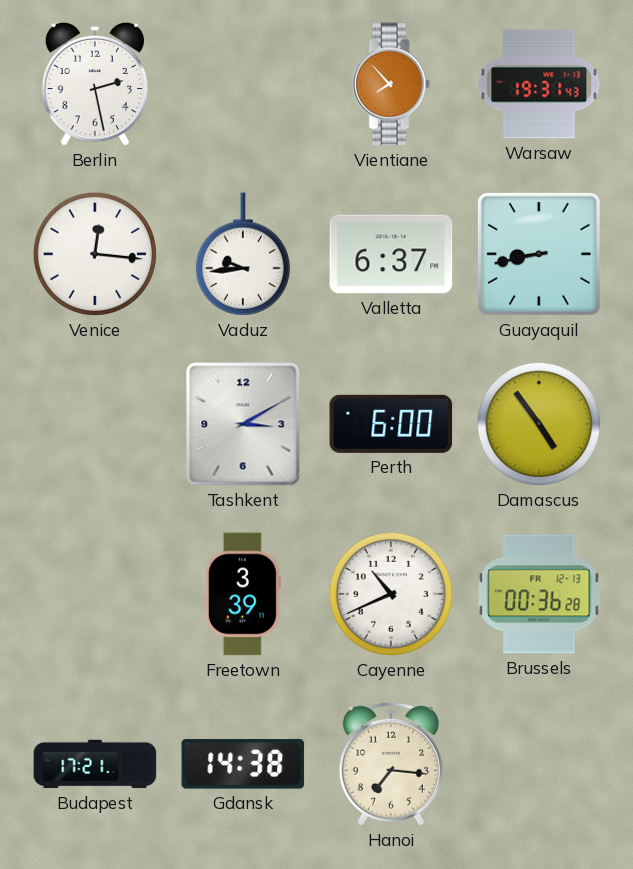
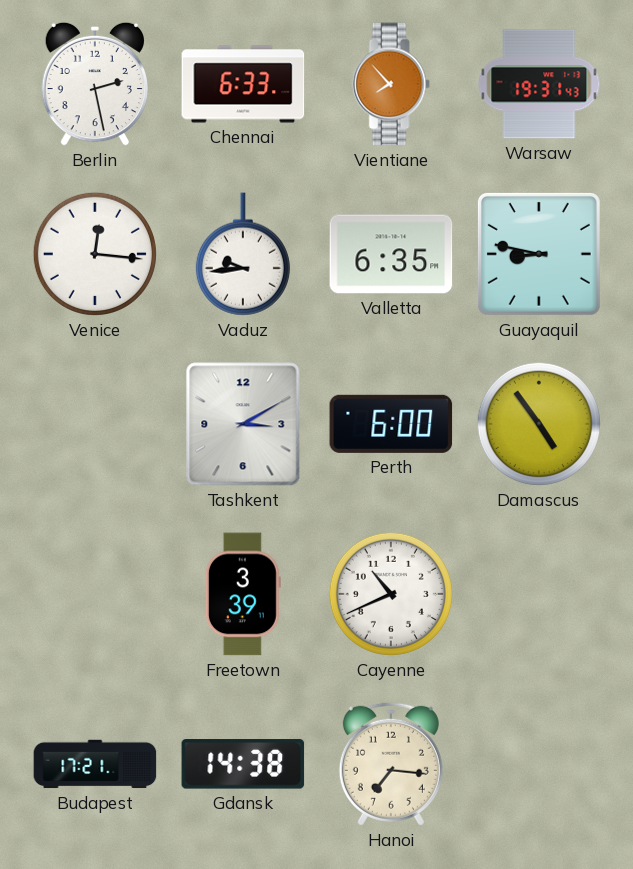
Chennai: none -> 6:33 (243, 84)
Valletta: 6:37 -> 6:35 (391, 254)
Guayaquil: 8:43 -> 8:47 (539, 254)
Brussels: 00:36 -> none (539, 594)
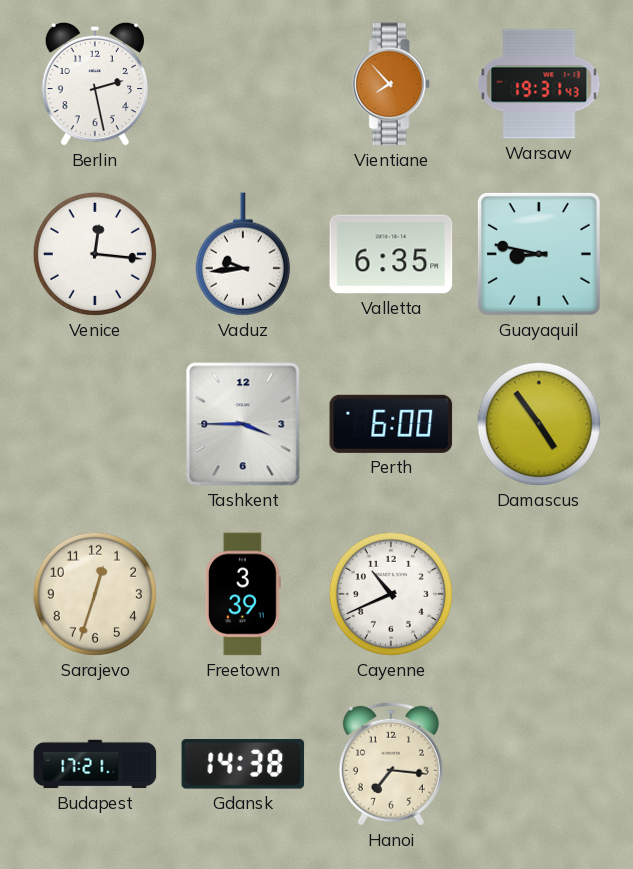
Chennai: 6:33 -> none (243, 84)
Tashkent: 3:10 -> 3:45 (243, 424)
Sarajevo: none -> 12:33 (95, 594)
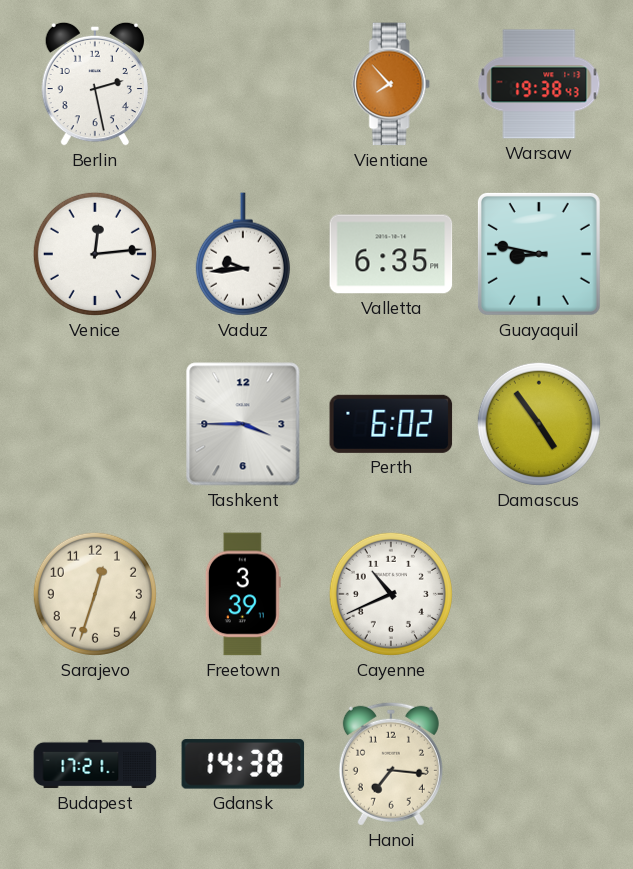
Warsaw: 19:31 -> 19:38 (539, 84)
Venice: 12:16 -> 12:14 (95, 254)
Perth: 6:00 -> 6:02 (391, 424)
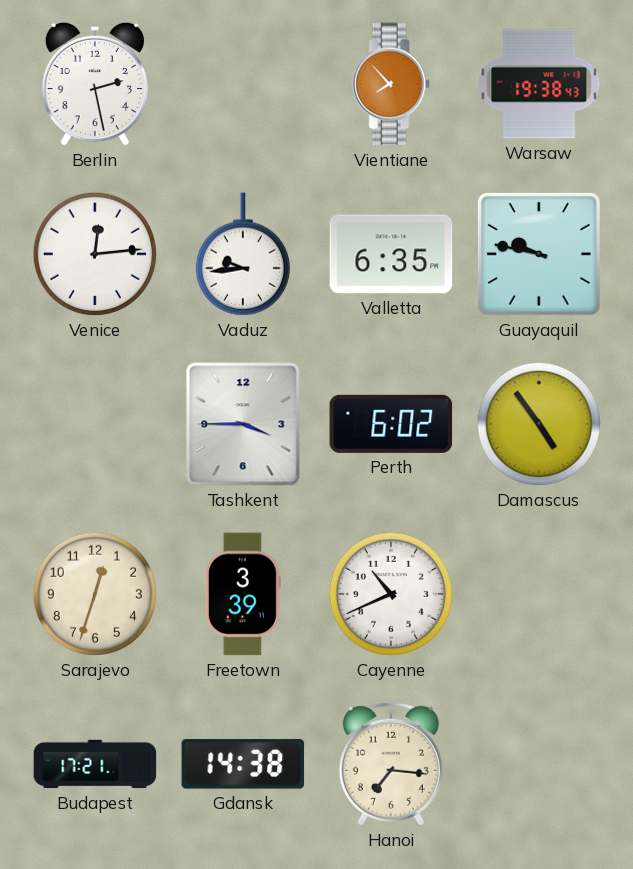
Guayaquil: 8:47 -> 9:47 (539, 254)
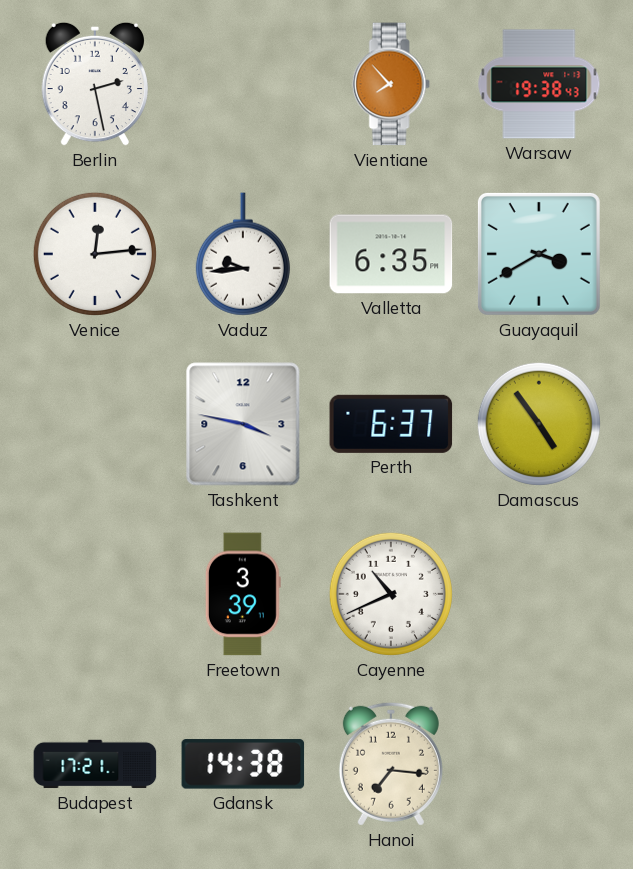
Guayaquil: 9:47 -> 3:40 (539, 254)
Tashkent: 3:45 -> 3:47 (243, 424)
Perth: 6:02 -> 6:37 (391, 424)
Sarajevo: 12:33 -> none (95, 594)
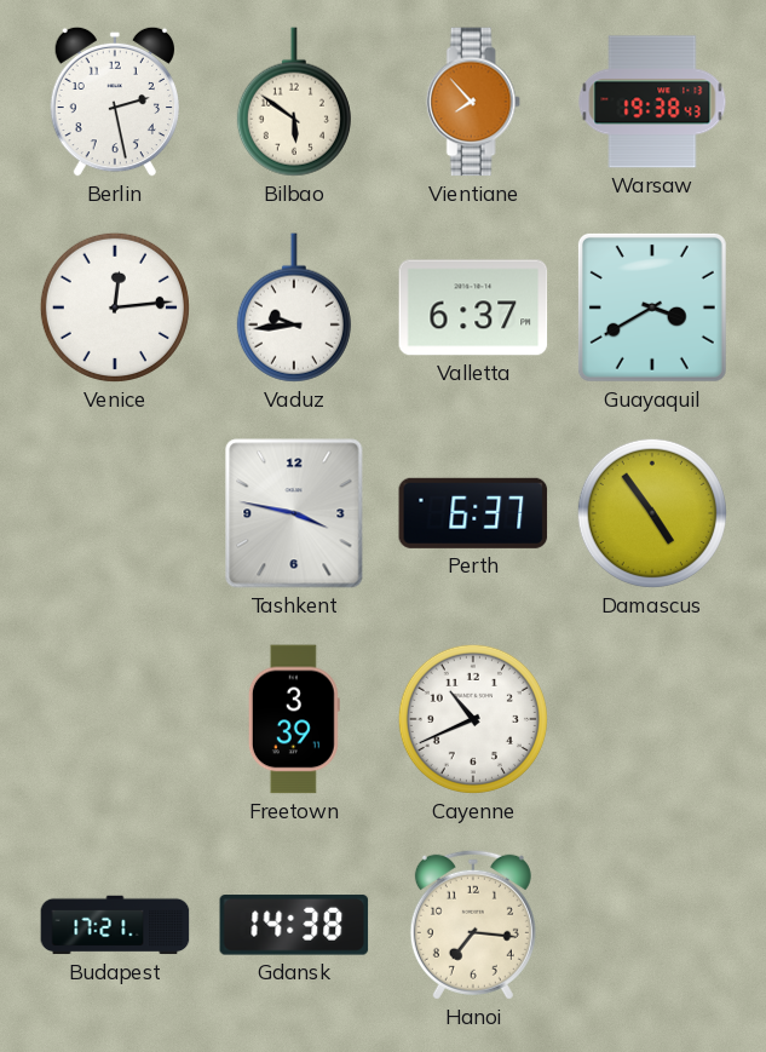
Bilbao: none -> 5:51 (294, 102)
Valletta: 6:35 -> 6:37 (473, 307)
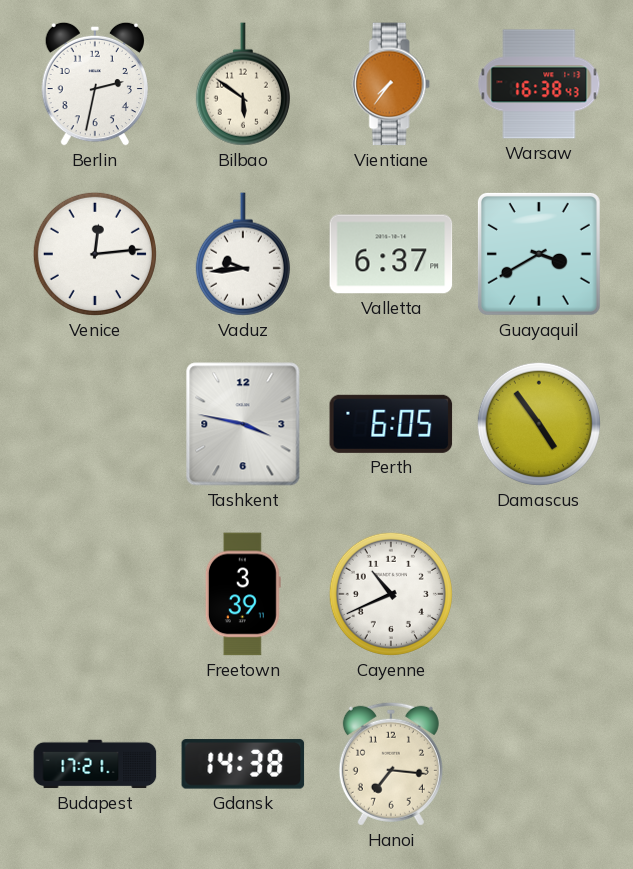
Berlin: 2:28 -> 2:32 (94, 84)
Vientiane: 7:53 -> 7:36 (391, 84)
Warsaw: 19:38 -> 16:38 (539, 84)
Perth: 6:37 -> 6:05 (391, 424)
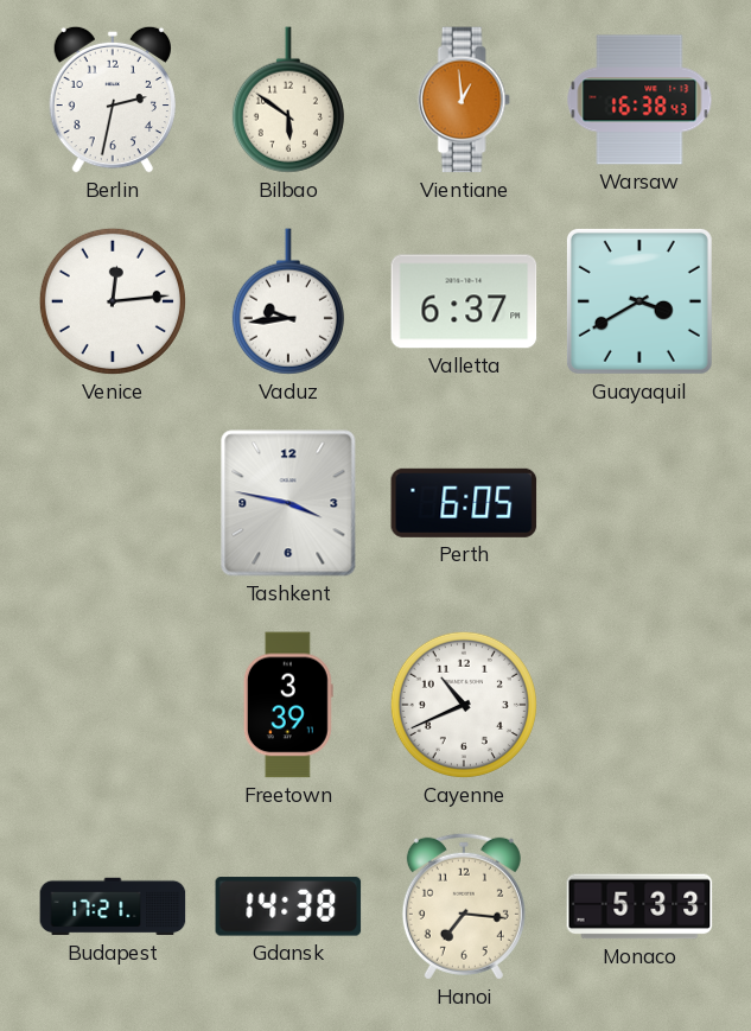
Vientiane: 7:36 -> 12:59 (464, 100)
Damascus: 4:54 -> none (539, 424)
Monaco: none -> 5:33 (639, 906)
